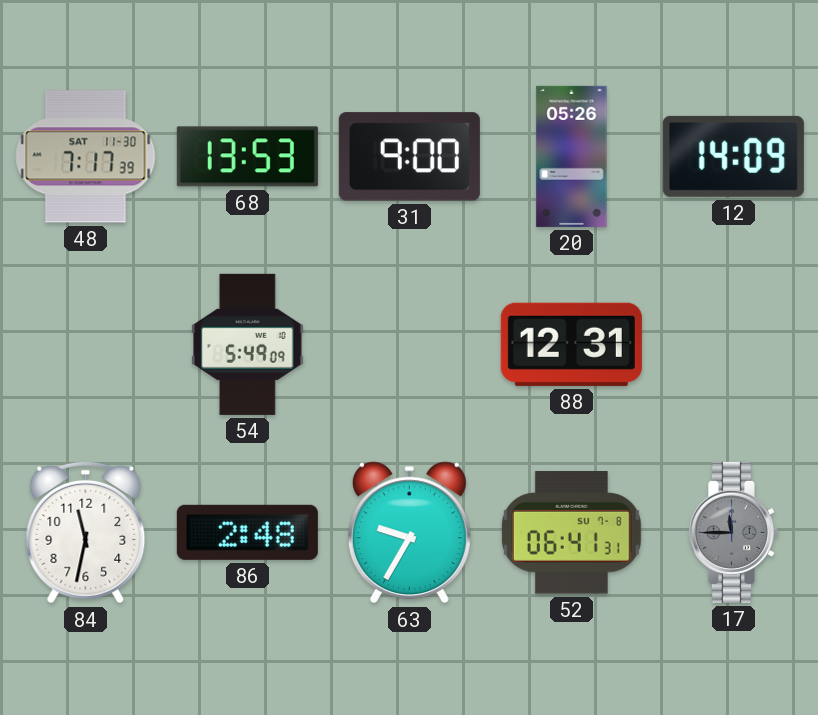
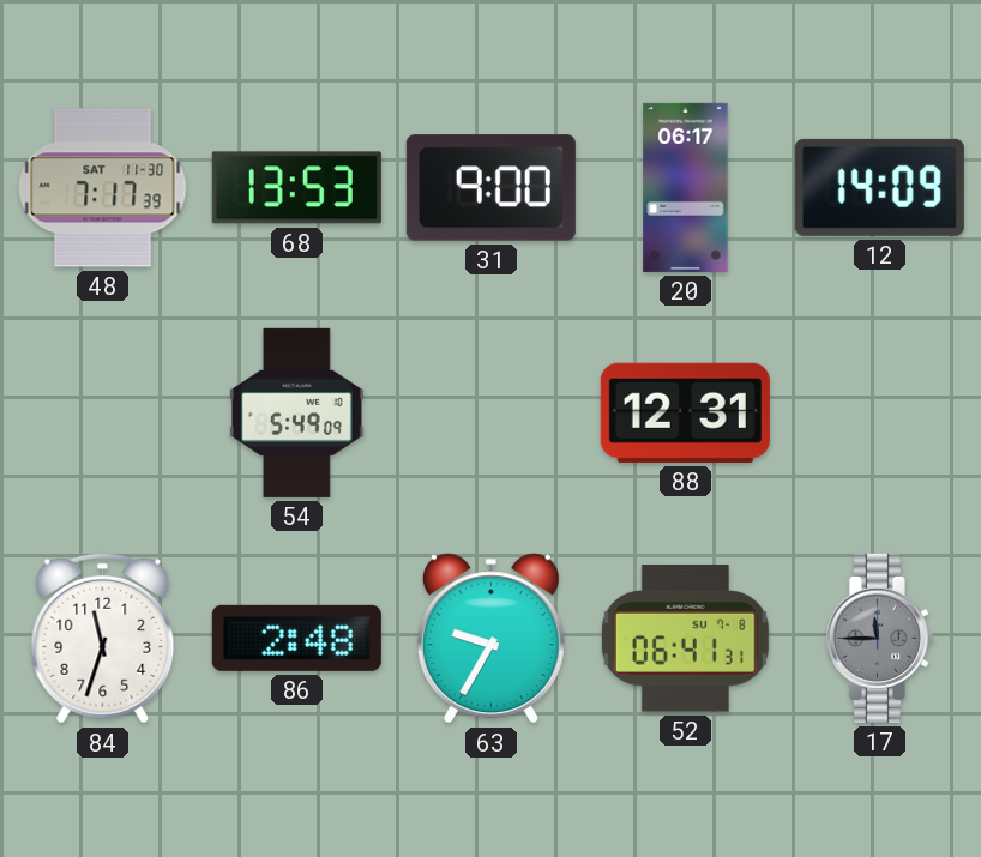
20: 05:26 -> 06:17 (686, 187)
84: 11:32 -> 11:33 (103, 638)
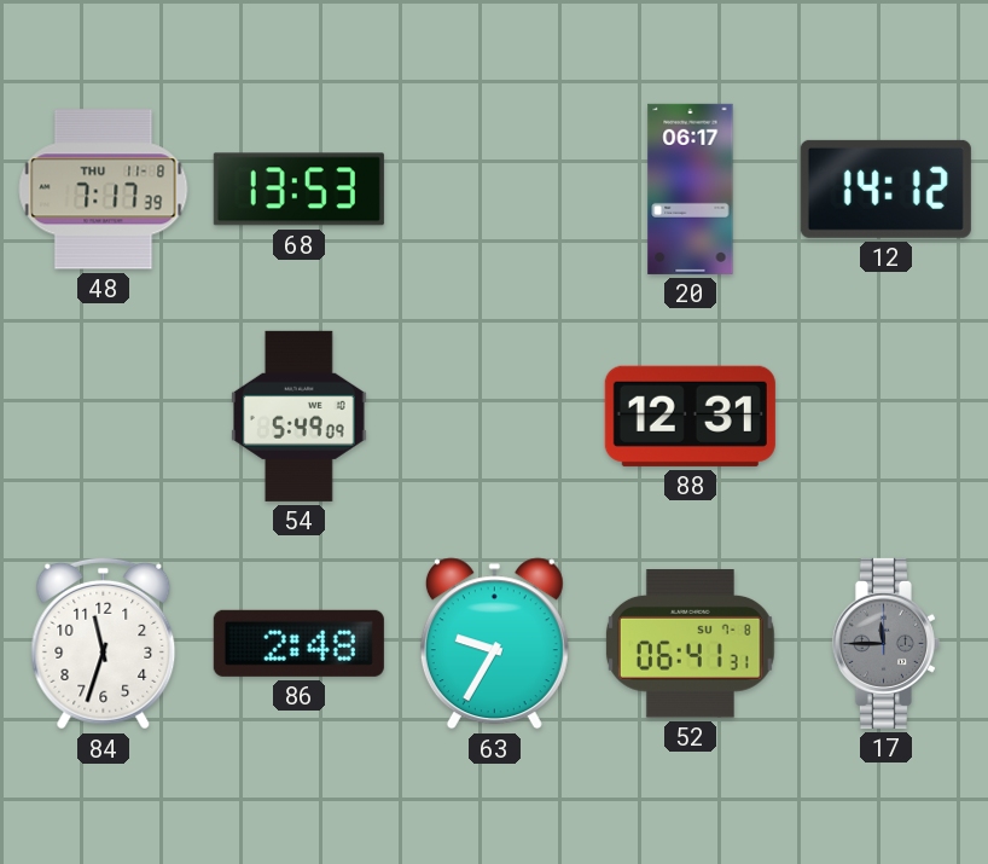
48 date: SAT 11-30 -> THU 11-8 (104, 190)
31: 9:00 -> none (490, 188)
12: 14:09 -> 14:12 (885, 189)
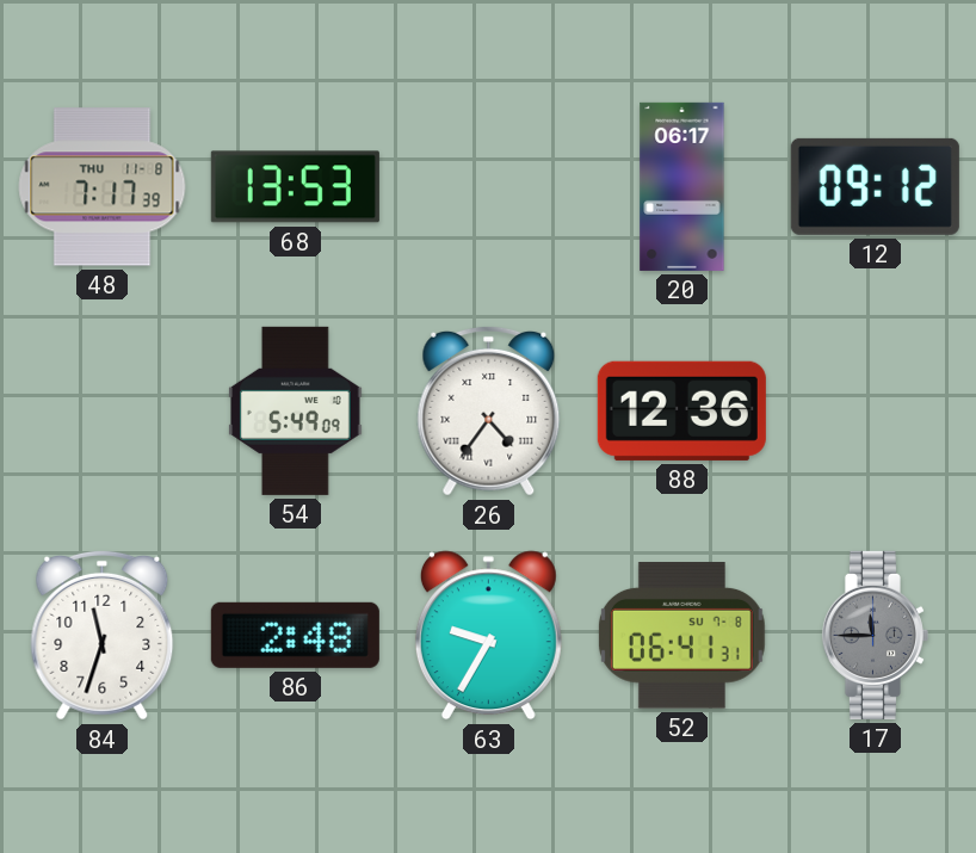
12: 14:12 -> 09:12 (875, 186)
26: none -> 4:36 (489, 410)
88: 12:31 -> 12:36 (681, 410)
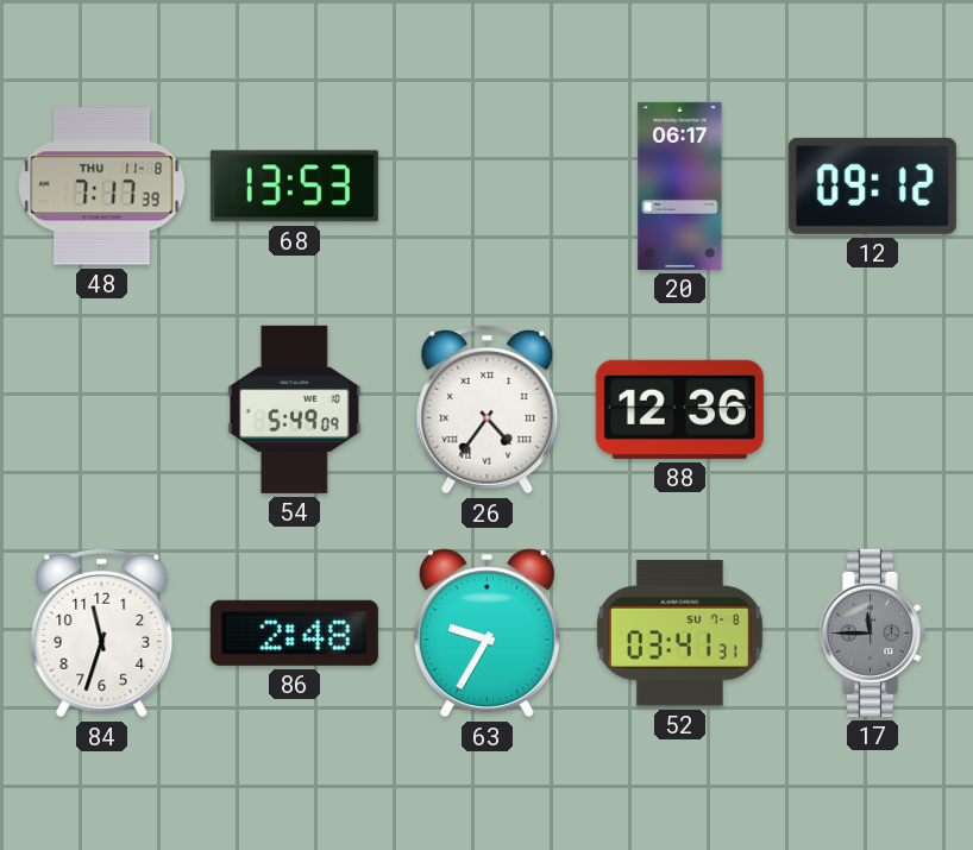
52: 06:41 -> 03:41 (679, 634)
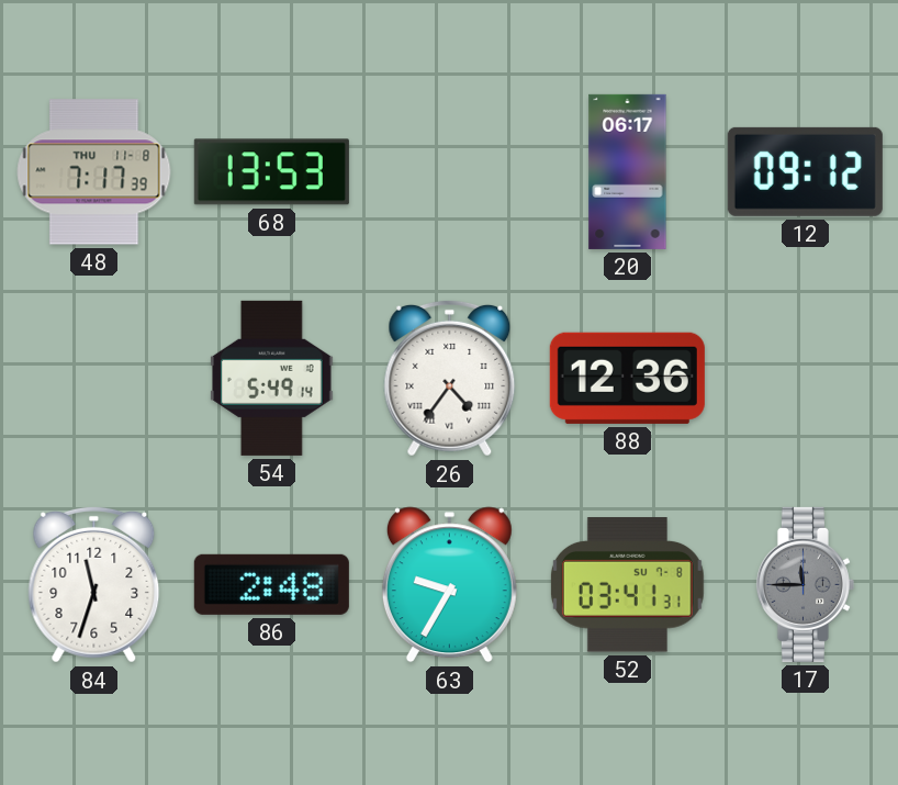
54: 5:49:09 -> 5:49:14 (272, 378)
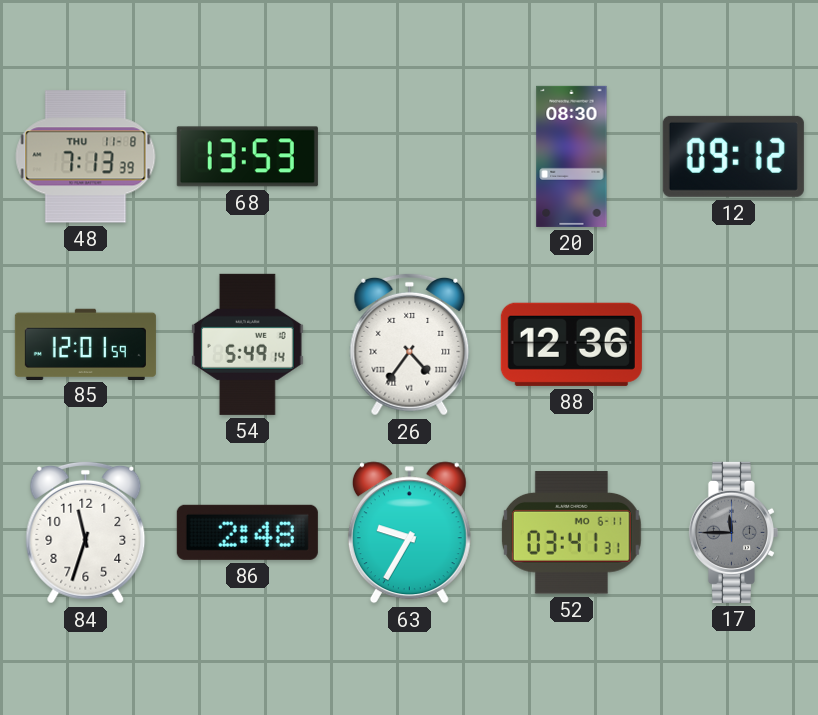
48: 7:17 -> 7:13 (86, 157)
20: 06:17 -> 08:30 (572, 156)
85: none -> 12:01 (85, 344)
52 date: SU 7-8 -> MO 6-11 (571, 533)
